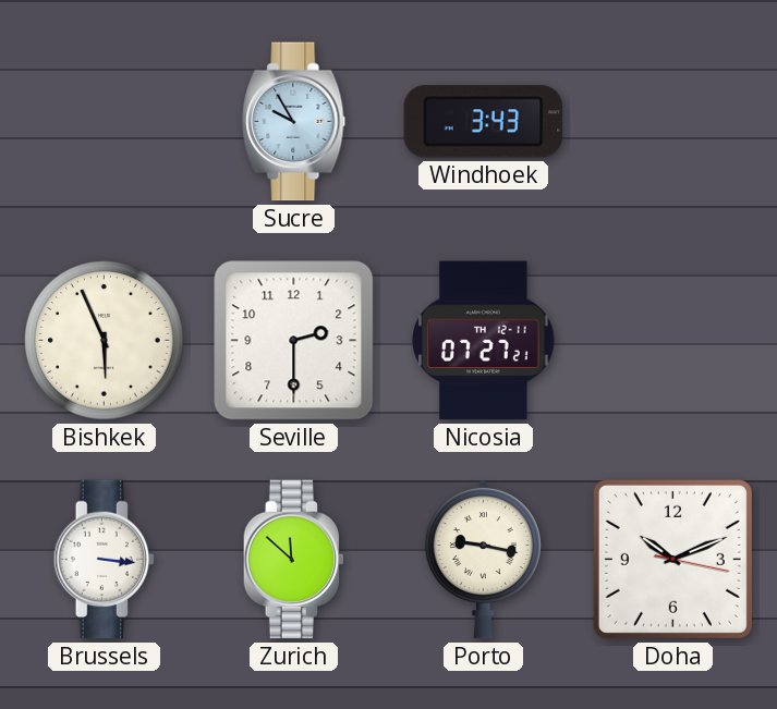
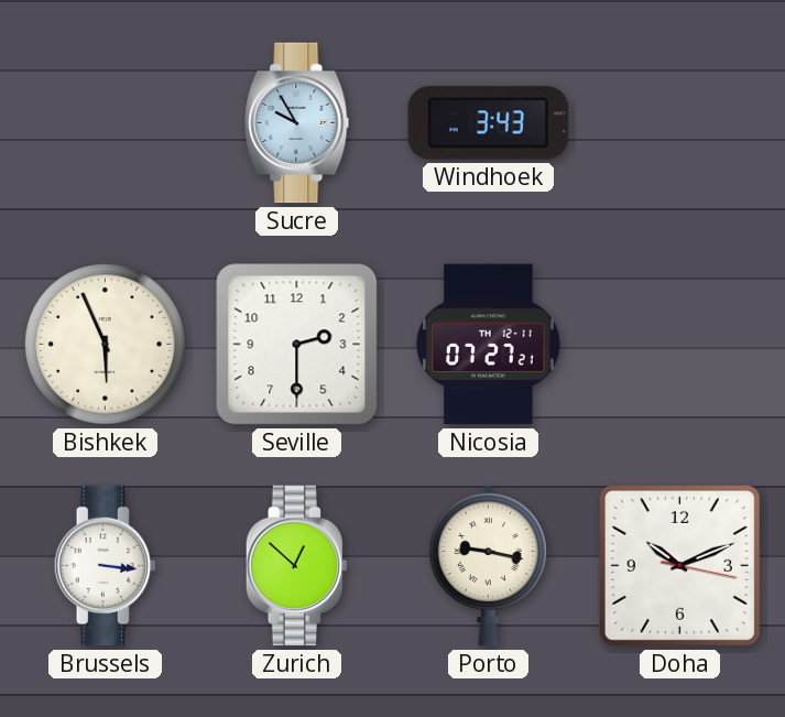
Zurich: 11:52 -> 12:52 (297, 566)
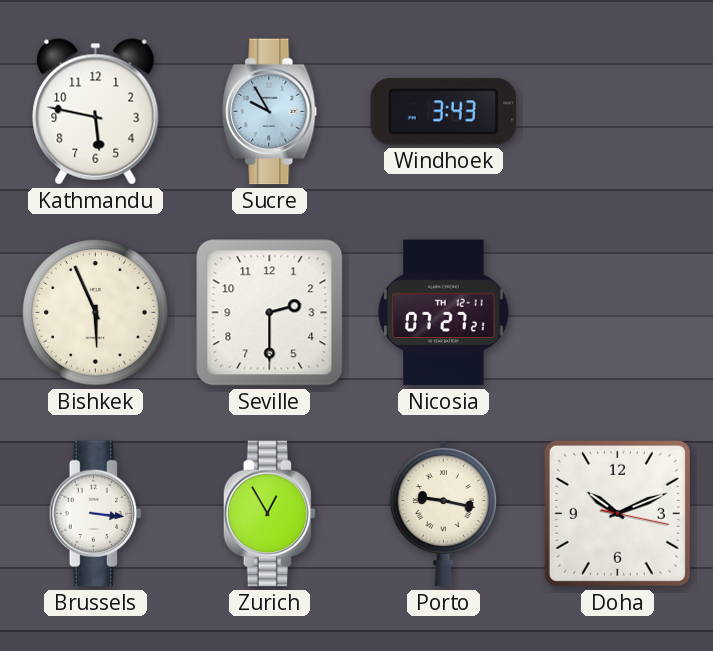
Kathmandu: none -> 5:47 (96, 112)
Zurich: 12:52 -> 12:55 (270, 514)
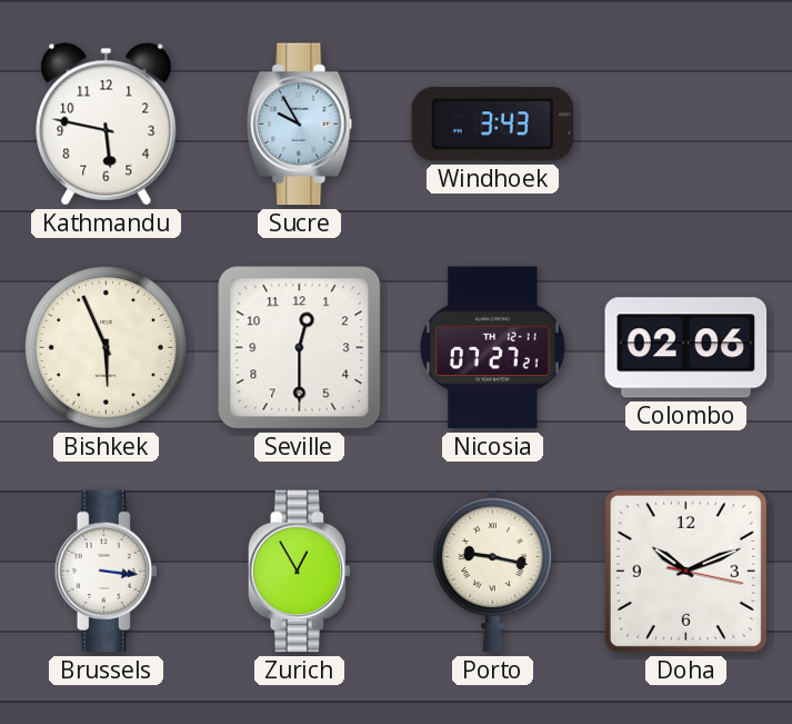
Seville: 2:30 -> 12:30 (300, 348)
Colombo: none -> 02:06 (686, 348)
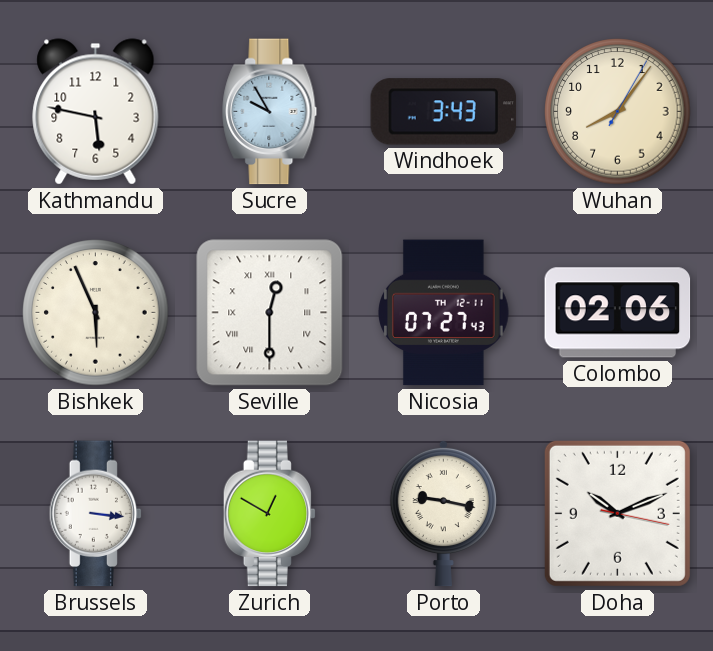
Wuhan: none -> 8:06 (618, 112)
Seville numerals: Arabic -> Roman (270, 313)
Nicosia: 07:27:21 -> 07:27:43 (444, 313)
Zurich: 12:55 -> 12:50 (270, 514)
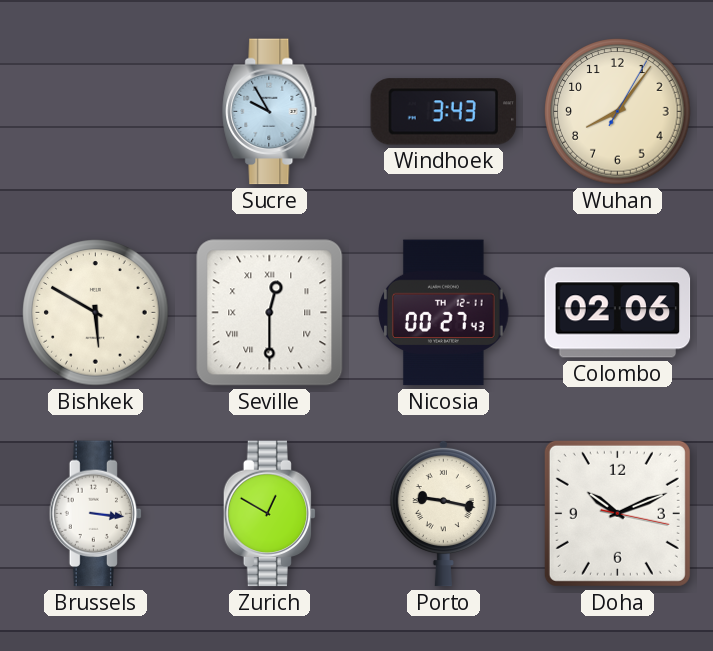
Kathmandu: 5:47 -> none (96, 112)
Bishkek: 5:56 -> 5:50 (96, 313)
Nicosia: 07:27 -> 00:27 (444, 313)
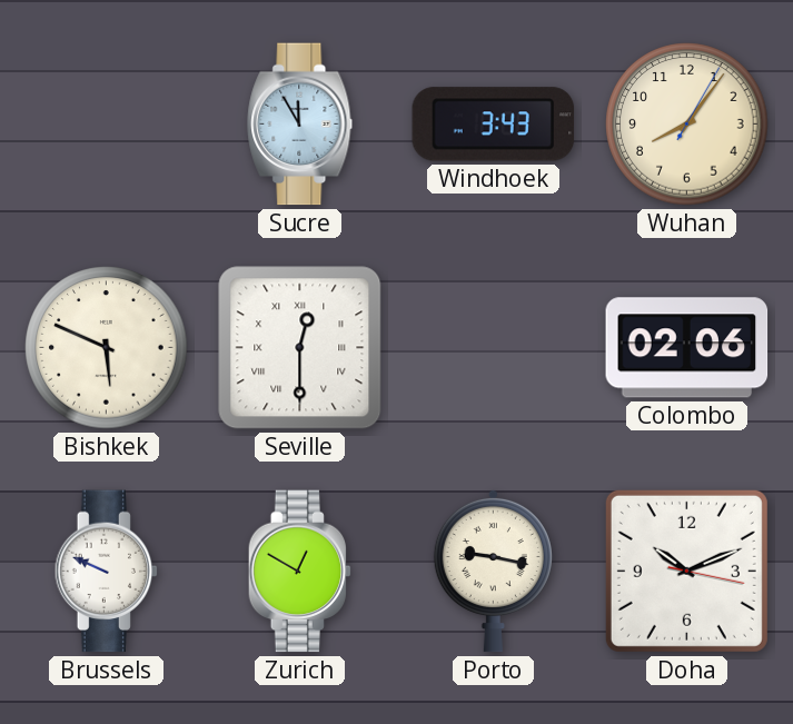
Sucre: 9:55 -> 11:55 (300, 125)
Bishkek: 5:50 -> 5:49 (107, 348)
Nicosia: 00:27 -> none (444, 313)
Brussels: 3:16 -> 9:49 (107, 572)
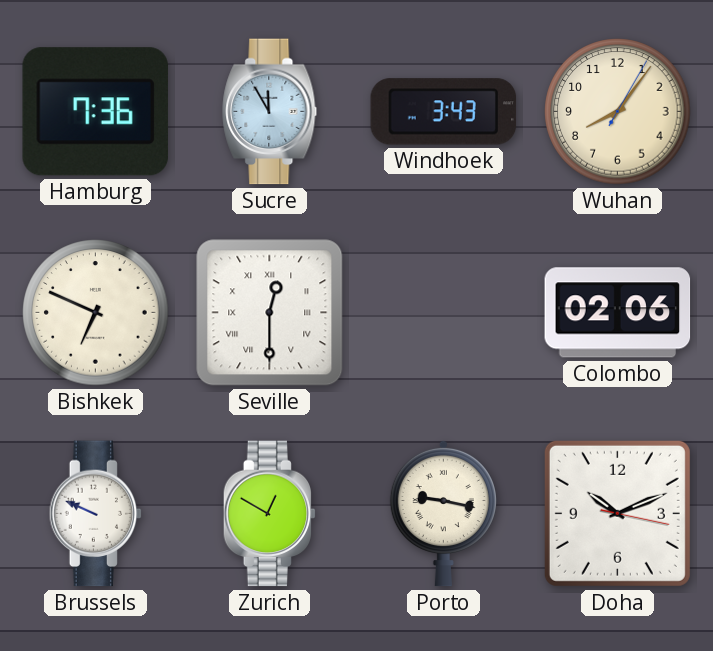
Hamburg: none -> 7:36 (95, 112)
Bishkek: 5:49 -> 6:49 (96, 313)
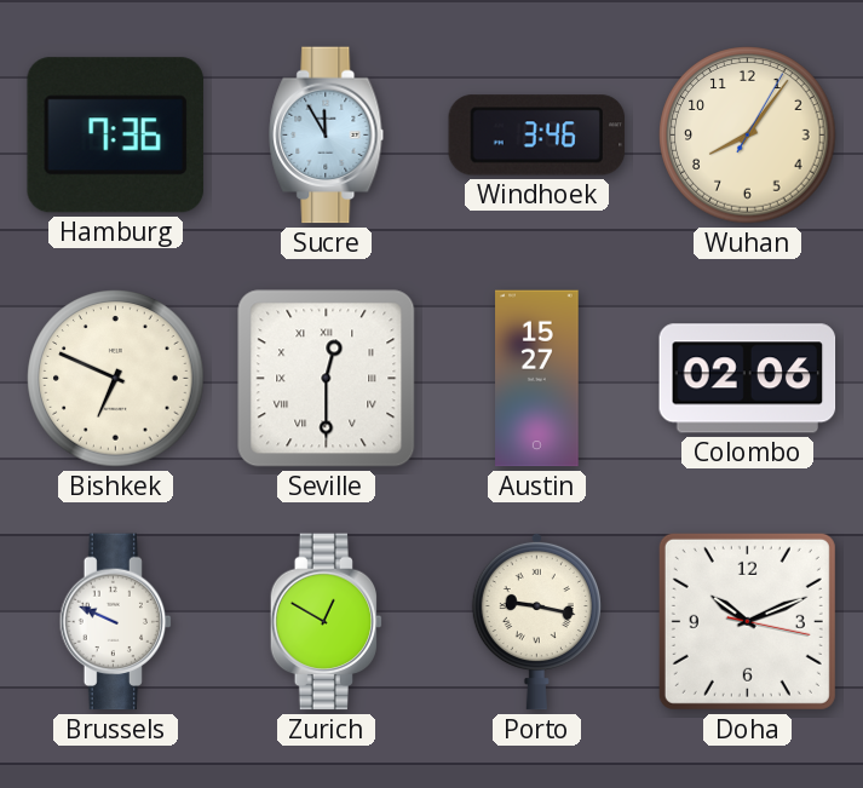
Windhoek: 3:43 -> 3:46 (537, 136)
Austin: none -> 15:27 (537, 379)
